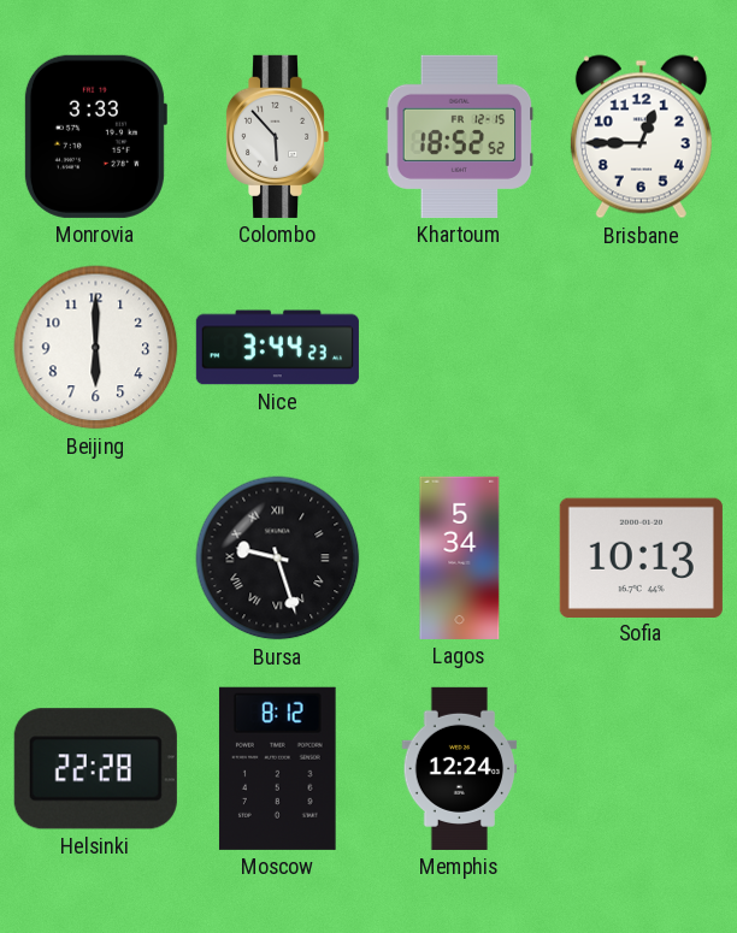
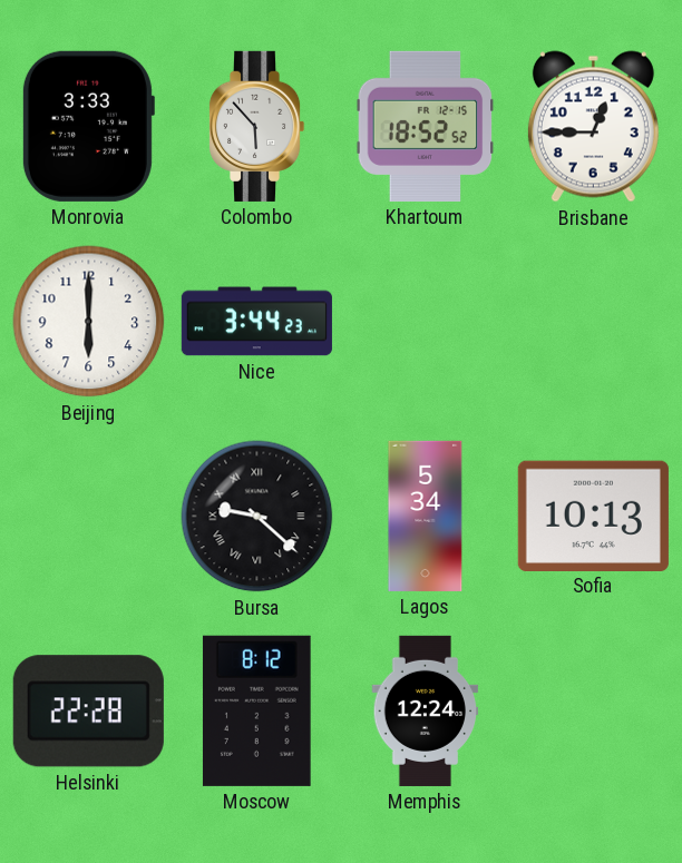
Bursa: 9:27 -> 9:22 (257, 517)
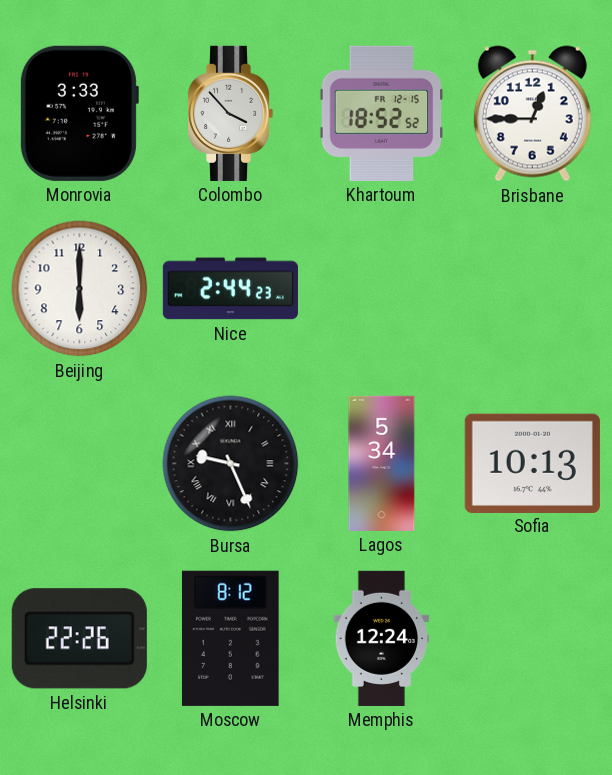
Colombo: 5:53 -> 3:53 (230, 113)
Nice: 3:44 -> 2:44 (230, 289)
Bursa: 9:22 -> 9:26 (231, 464)
Helsinki: 22:28 -> 22:26 (79, 639)
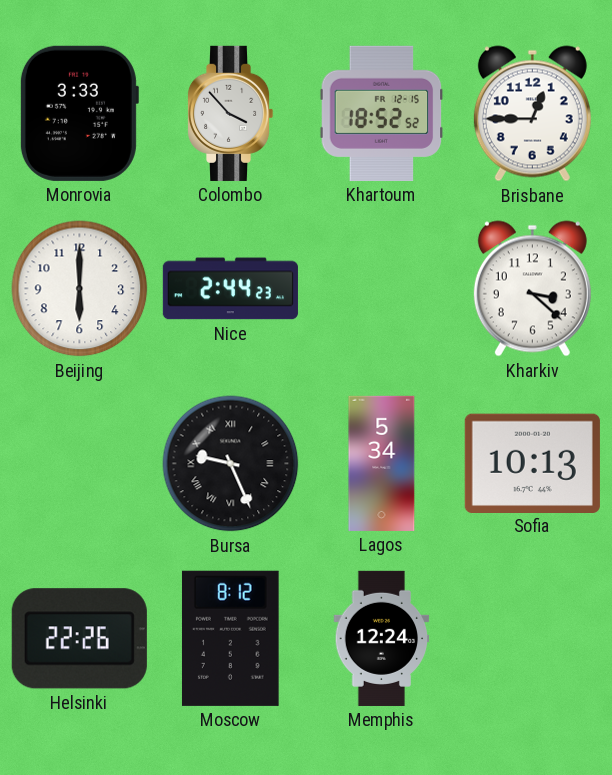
Kharkiv: none -> 3:22 (532, 289)
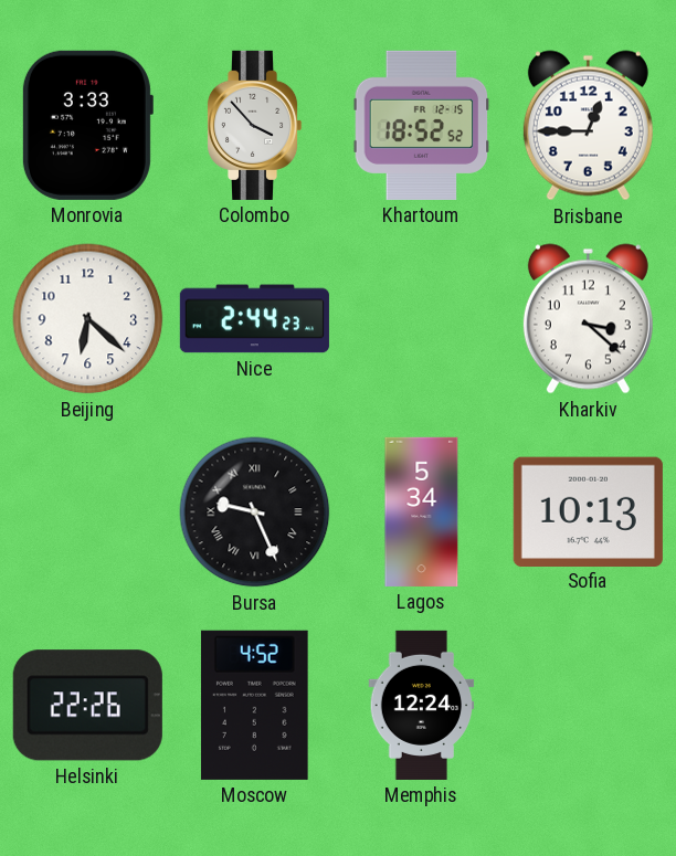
Beijing: 6:00 -> 6:22 (88, 319)
Moscow: 8:12 -> 4:52 (255, 705)
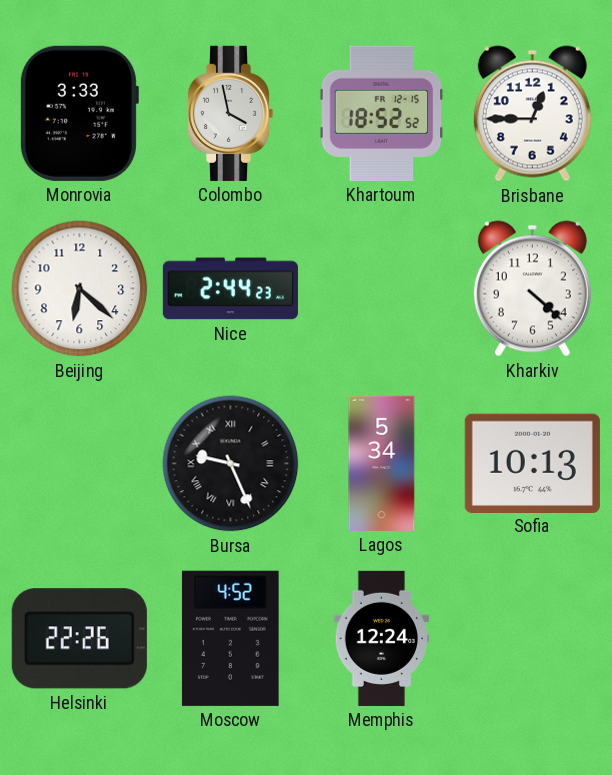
Colombo: 3:53 -> 3:58 (230, 113)
Kharkiv: 3:22 -> 4:22 (532, 289)
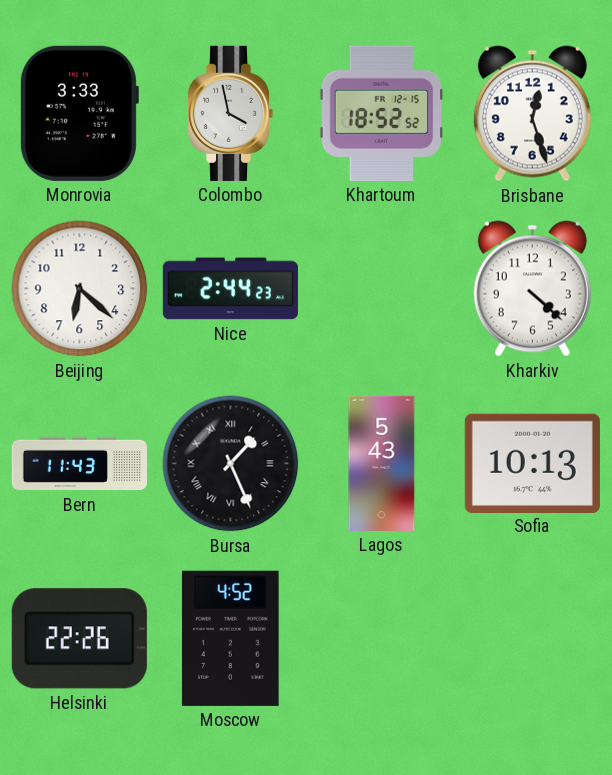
Brisbane: 12:45 -> 12:27 (532, 114)
Bern: none -> 11:43 (79, 464)
Bursa: 9:26 -> 1:26 (231, 464)
Lagos: 5:34 -> 5:43 (382, 463)
Memphis: 12:24 -> none (382, 638)
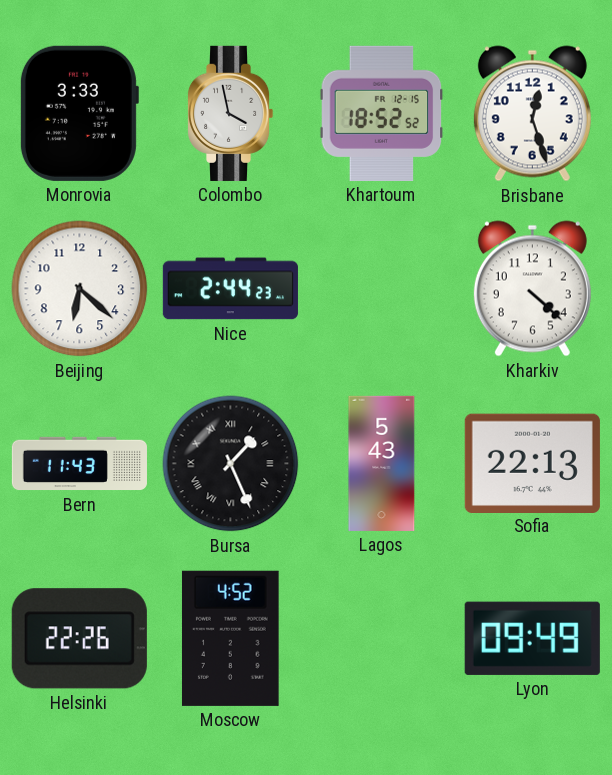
Sofia: 10:13 -> 22:13 (532, 463)
Lyon: none -> 09:49 (532, 638)
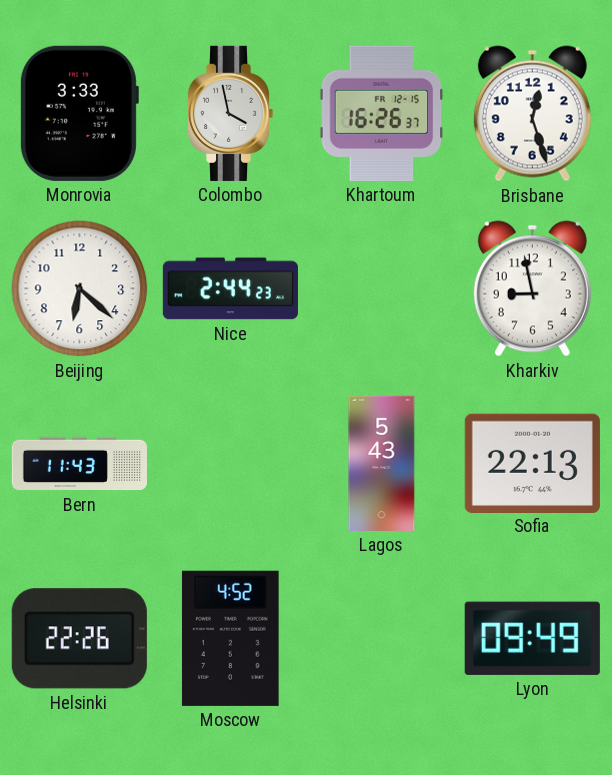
Khartoum: 18:52 -> 16:26 (382, 113)
Kharkiv: 4:22 -> 8:58 (532, 289)
Bursa: 1:26 -> none (231, 464)
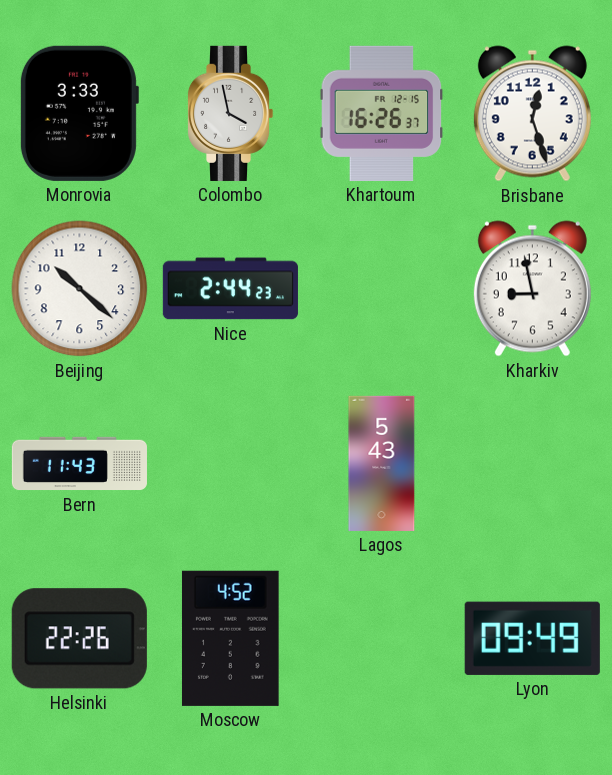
Beijing: 6:22 -> 10:22 (80, 289)
Sofia: 22:13 -> none (532, 463)
